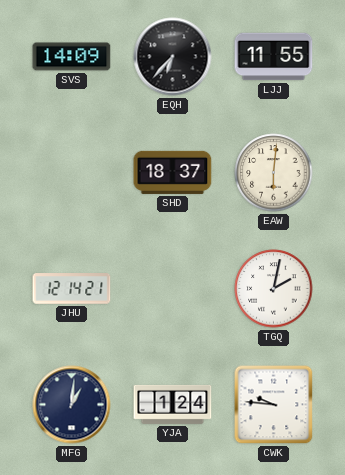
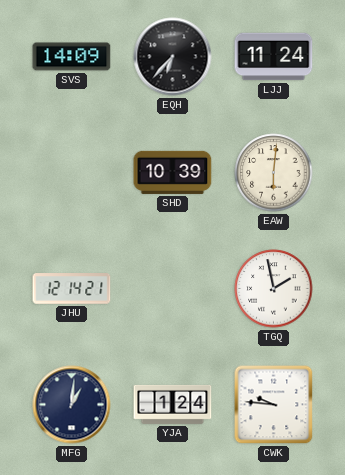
LJJ: 11:55 -> 11:24 (274, 57)
SHD: 18:37 -> 10:39 (173, 172)
TGQ: 2:02 -> 1:58 (274, 289)
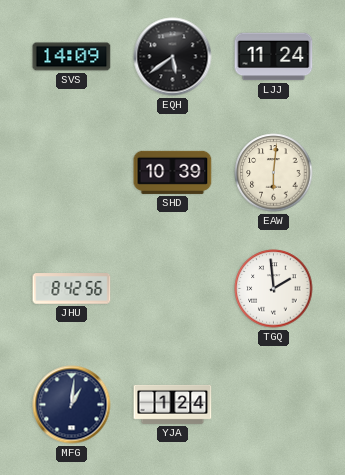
EQH: 6:37 -> 5:39 (173, 57)
JHU: 12:14 -> 8:42 (72, 289)
TGQ: 1:58 -> 1:59 (274, 289)
CWK: 9:46 -> none (274, 405)
